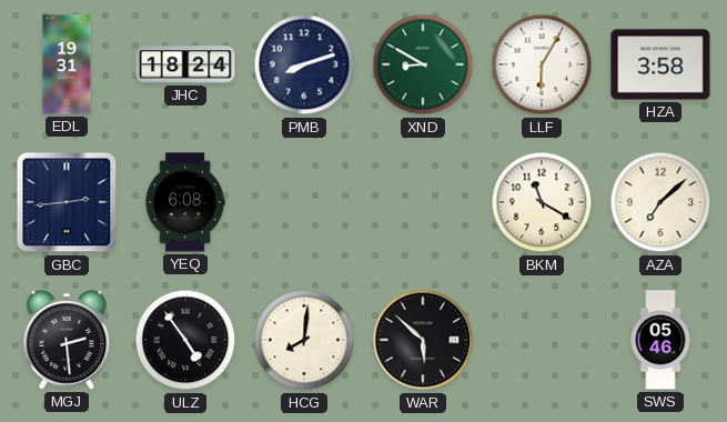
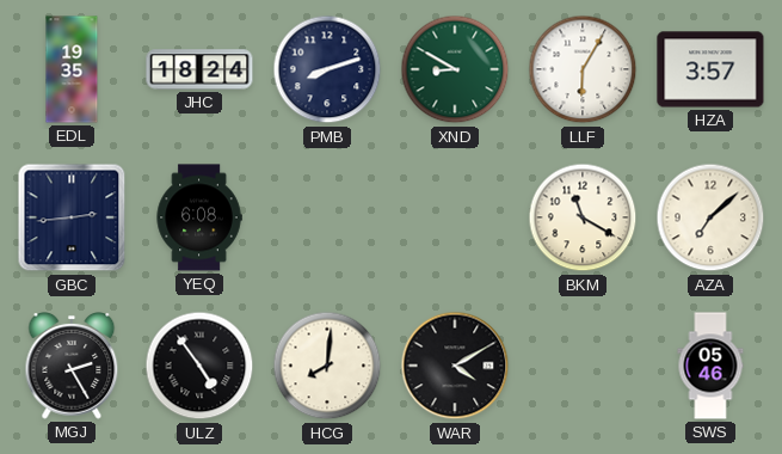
EDL: 19:31 -> 19:35 (72, 69)
HZA: 3:58 -> 3:57 (710, 69)
MGJ: 2:29 -> 2:25 (72, 367)
WAR: 5:52 -> 4:10 (455, 366)
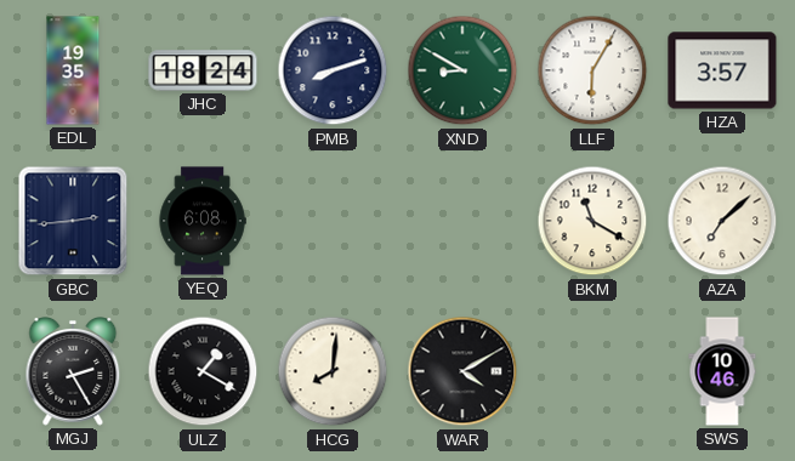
ULZ: 4:54 -> 1:20 (203, 371)
SWS: 05:46 -> 10:46 (722, 371)
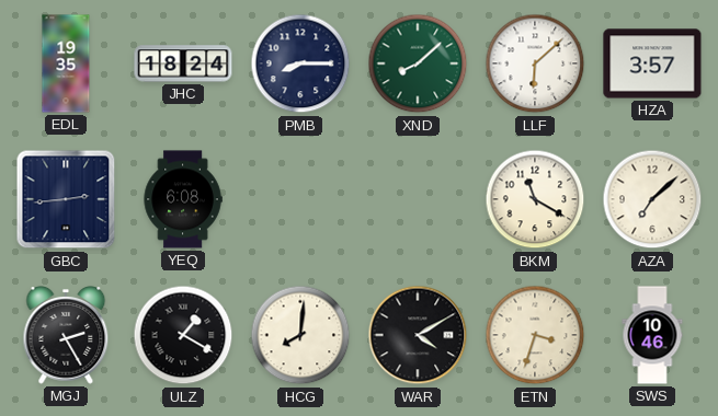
PMB: 8:12 -> 8:15 (300, 63)
XND: 8:50 -> 8:08 (418, 63)
LLF: 6:05 -> 6:08 (535, 63)
ETN: none -> 3:33 (535, 335)
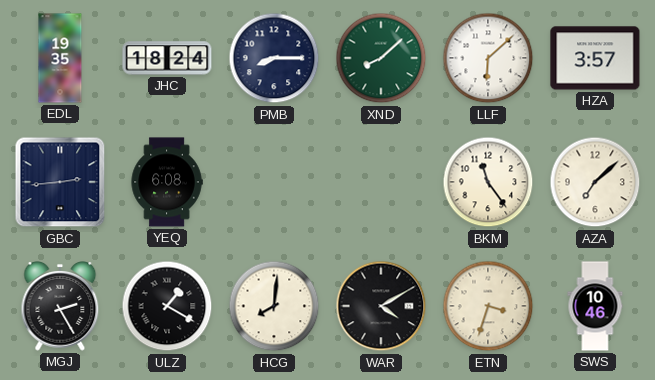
BKM: 11:20 -> 11:24 (488, 182)
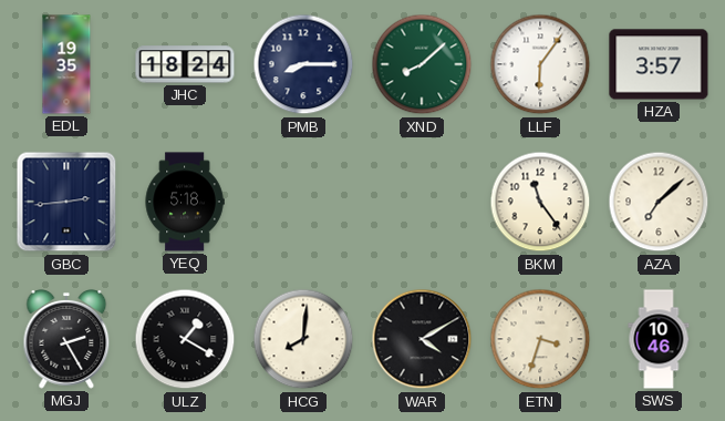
LLF: 6:08 -> 6:06 (540, 64)
YEQ: 6:08 -> 5:18 (185, 202)
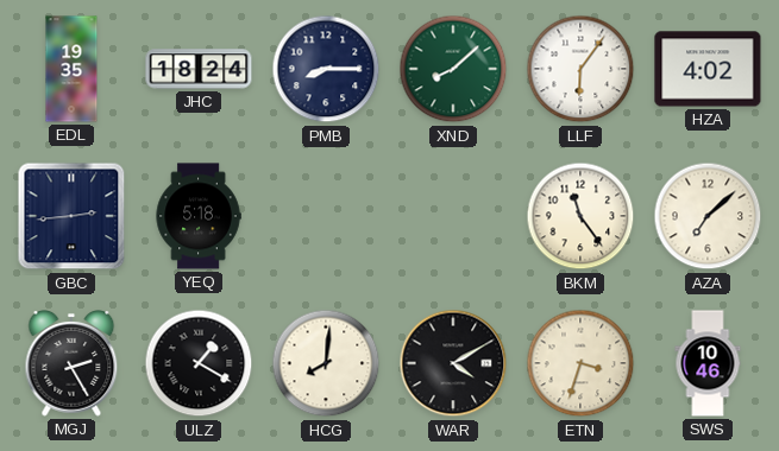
HZA: 3:57 -> 4:02 (708, 69)
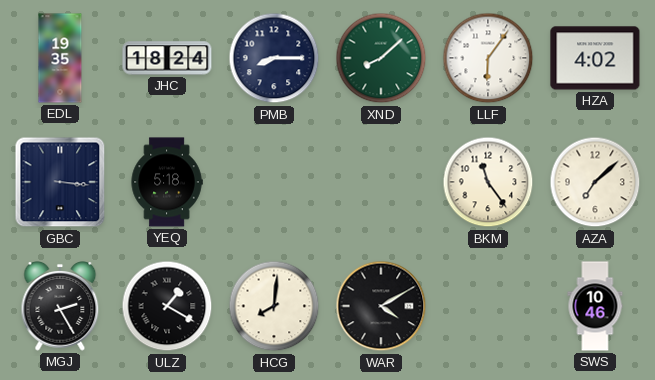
GBC: 2:44 -> 3:16 (60, 182)
ETN: 3:33 -> none (580, 363)
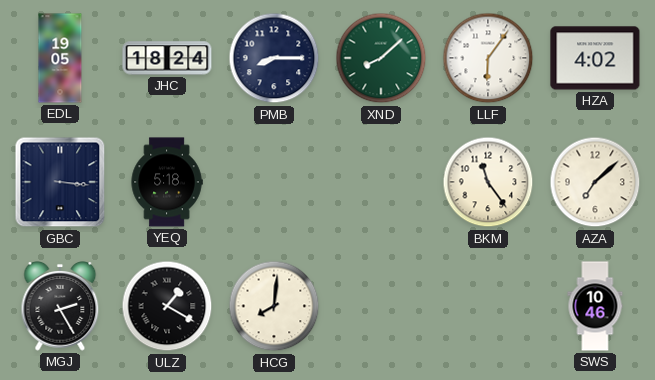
EDL: 19:35 -> 19:05 (60, 58)
WAR: 4:10 -> none (381, 306)
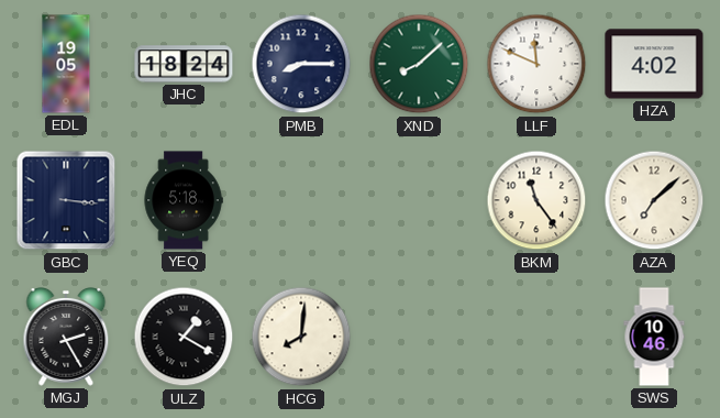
LLF: 6:06 -> 11:49 (536, 64)
